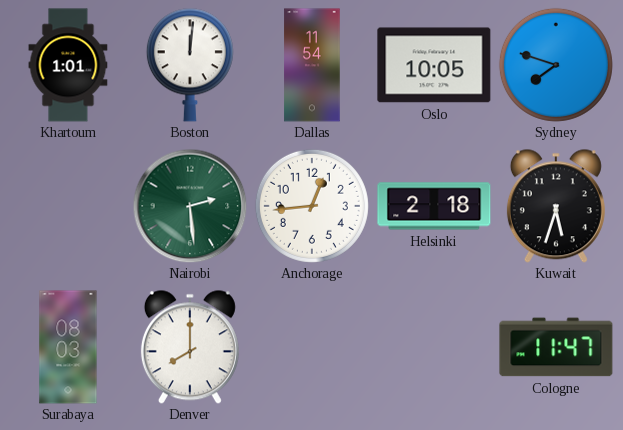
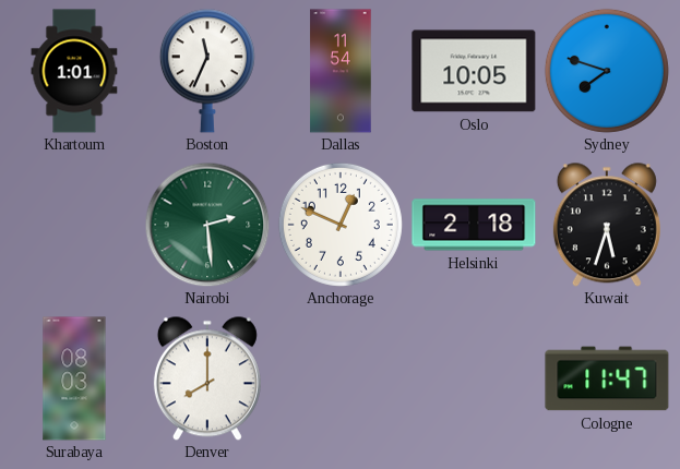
Boston: 12:01 -> 11:34 (207, 71)
Anchorage: 12:44 -> 12:49 (341, 225)
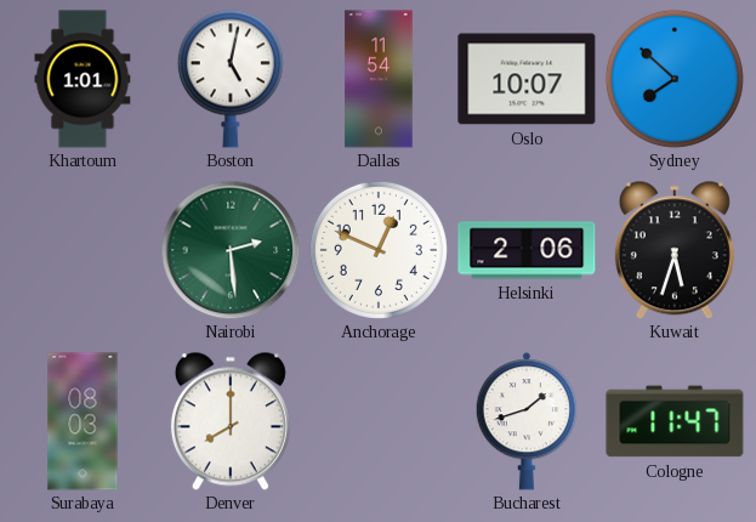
Boston: 11:34 -> 5:02 (231, 79)
Oslo: 10:05 -> 10:07 (527, 79)
Sydney: 7:48 -> 7:52 (675, 79)
Helsinki: 2:18 -> 2:06 (527, 250)
Bucharest: none -> 1:42 (525, 421)
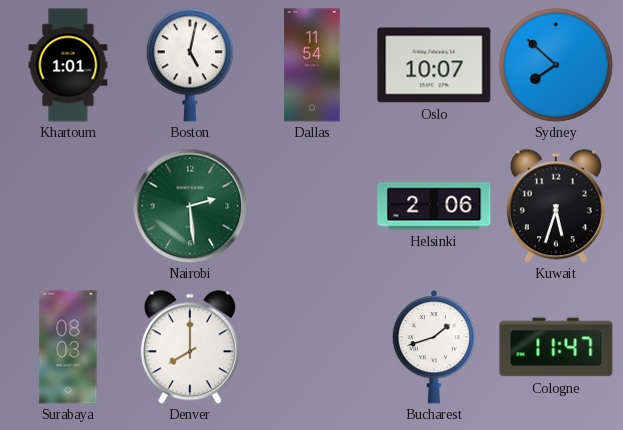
Anchorage: 12:49 -> none (379, 250)
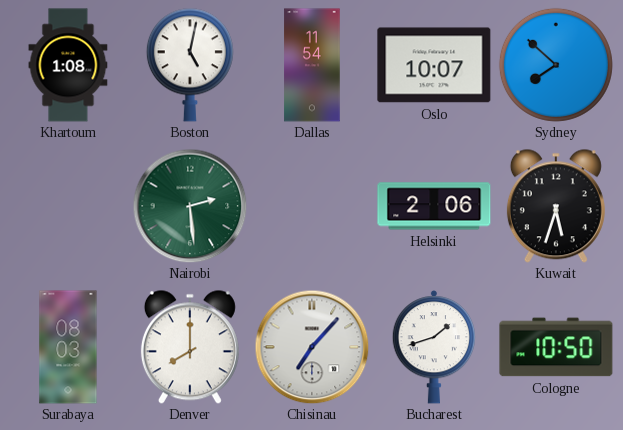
Khartoum: 1:01 -> 1:08 (68, 65)
Chisinau: none -> 7:07 (312, 347)
Cologne: 11:47 -> 10:50 (556, 347)
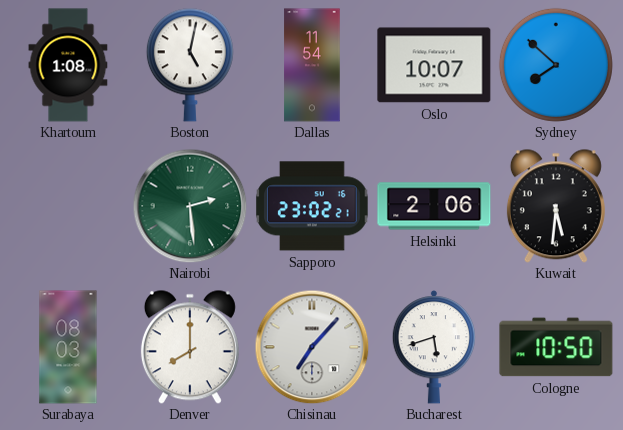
Sapporo: none -> 23:02 (312, 206)
Kuwait: 5:33 -> 5:31 (556, 206)
Bucharest: 1:42 -> 5:42 (433, 347)
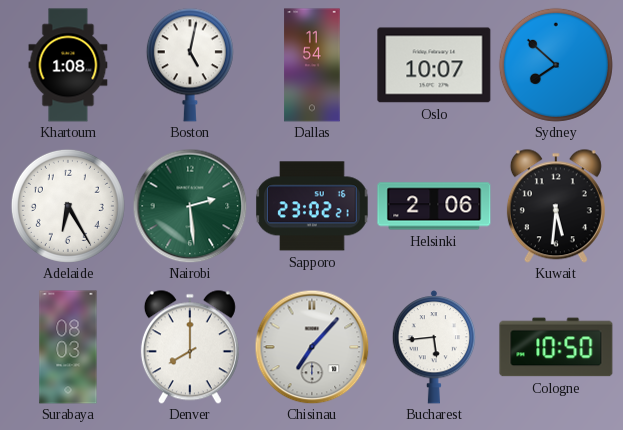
Adelaide: none -> 6:25 (68, 206)
Bucharest: 5:42 -> 5:44 (433, 347)
